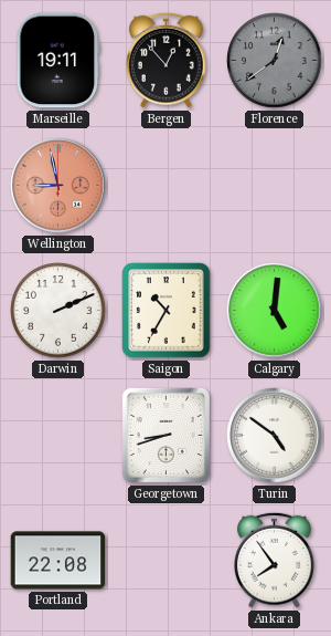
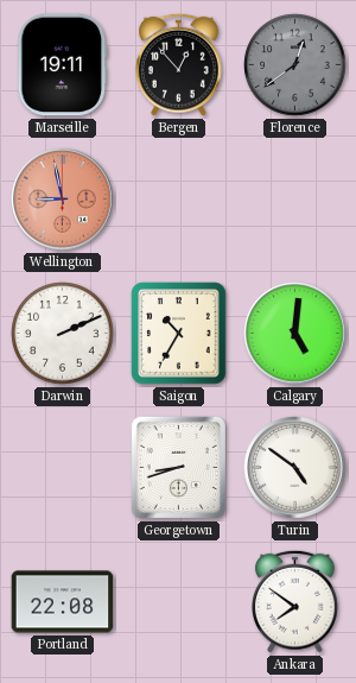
Ankara: 7:54 -> 7:51 (294, 601)
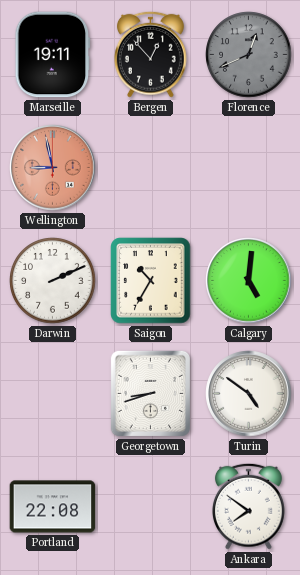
Florence: 12:39 -> 12:41 (249, 55)
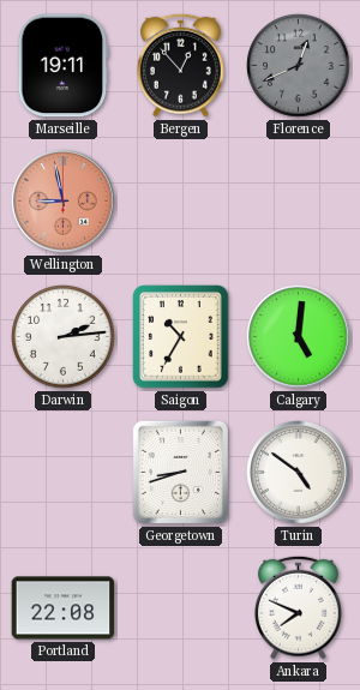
Darwin: 2:11 -> 2:14 (64, 337)
Ankara: 7:51 -> 7:49 (298, 607)
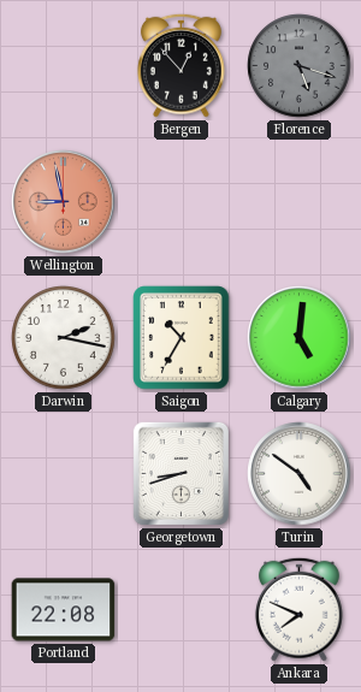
Marseille: 19:11 -> none (64, 66)
Florence: 12:41 -> 5:18 (300, 66)
Darwin: 2:14 -> 2:17 (64, 338)
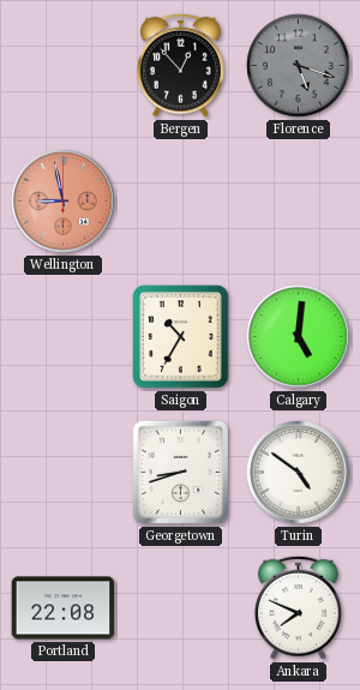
Darwin: 2:17 -> none (64, 338)
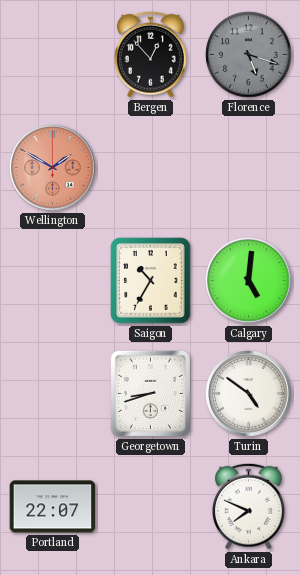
Wellington: 8:58 -> 1:50 (53, 168)
Portland: 22:08 -> 22:07 (53, 507)
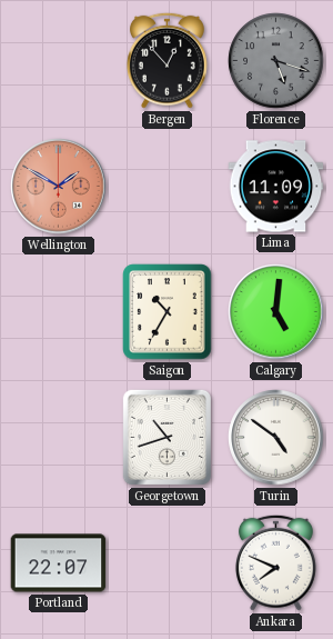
Lima: none -> 11:09 (276, 187)
Georgetown: 8:42 -> 10:42 (167, 437)
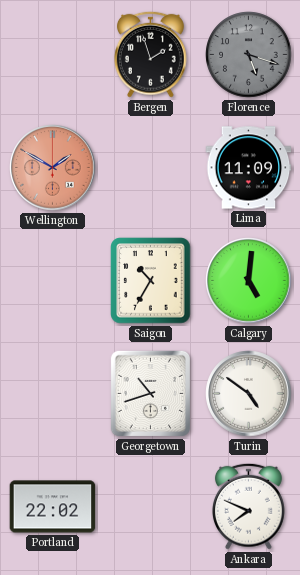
Bergen: 12:53 -> 1:57 (150, 54)
Portland: 22:07 -> 22:02 (53, 507)
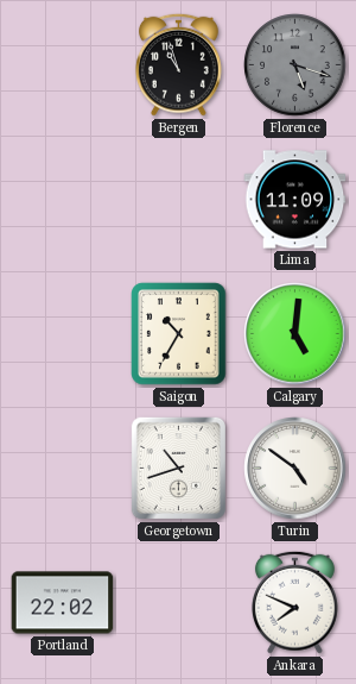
Bergen: 1:57 -> 10:57 (178, 64)
Wellington: 1:50 -> none (53, 168)
